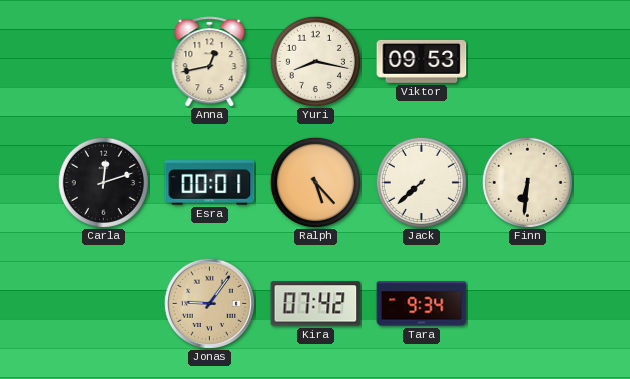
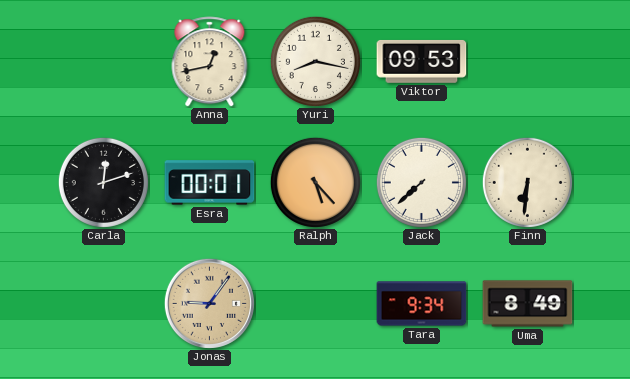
Kira: 07:42 -> none (316, 304)
Uma: none -> 8:49 (528, 304)
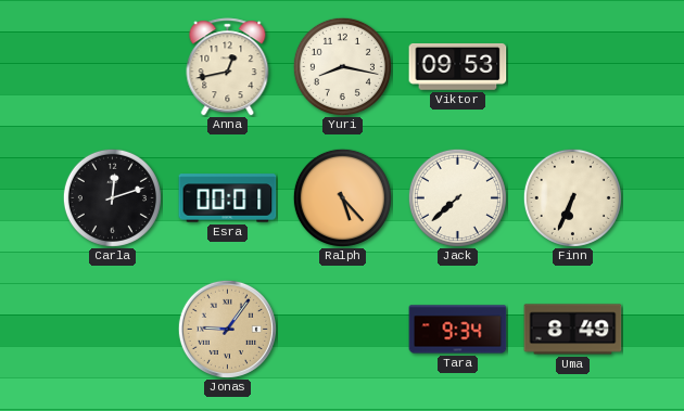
Finn: 6:31 -> 6:34 (572, 197)
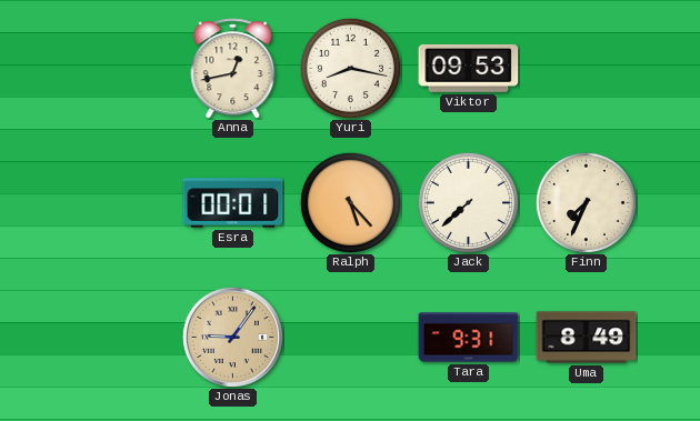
Carla: 12:12 -> none (112, 197)
Finn: 6:34 -> 7:34 (586, 202)
Tara: 9:34 -> 9:31 (469, 338)
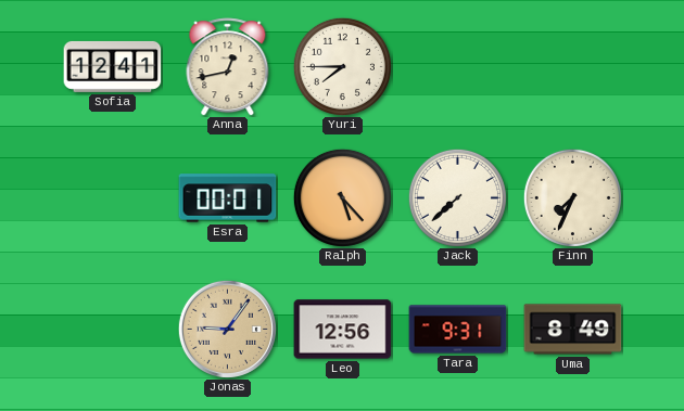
Sofia: none -> 12:41 (113, 66)
Yuri: 8:17 -> 7:45 (342, 66)
Viktor: 09:53 -> none (469, 68)
Leo: none -> 12:56 (343, 330)
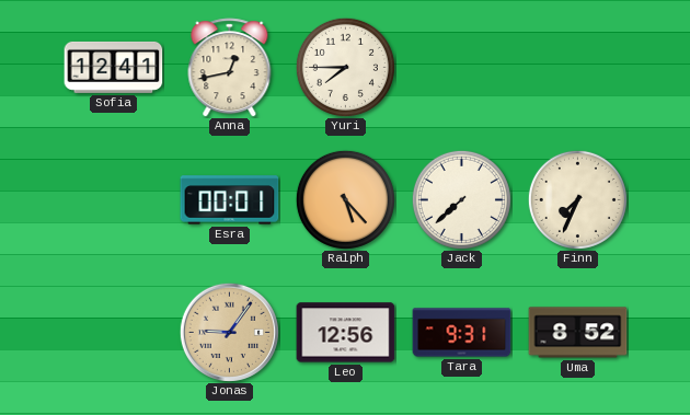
Uma: 8:49 -> 8:52 (578, 333)
